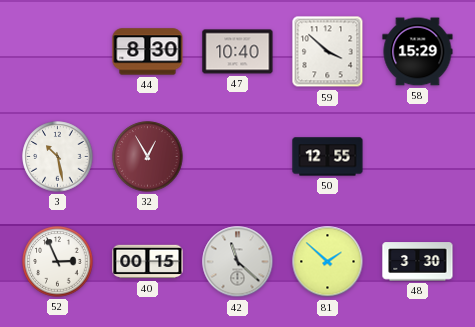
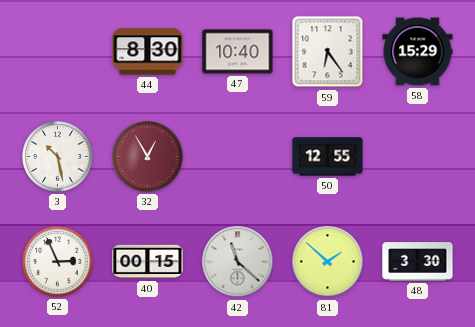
59: 3:52 -> 6:24 (328, 52)
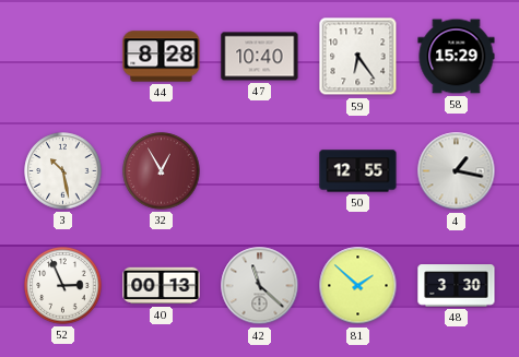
44: 8:30 -> 8:28 (162, 57)
4: none -> 1:17 (457, 171)
40: 00:15 -> 00:13 (162, 286)
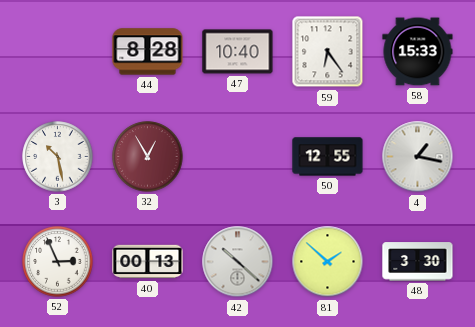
58: 15:29 -> 15:33 (418, 52)
42: 11:22 -> 10:22 (238, 262)
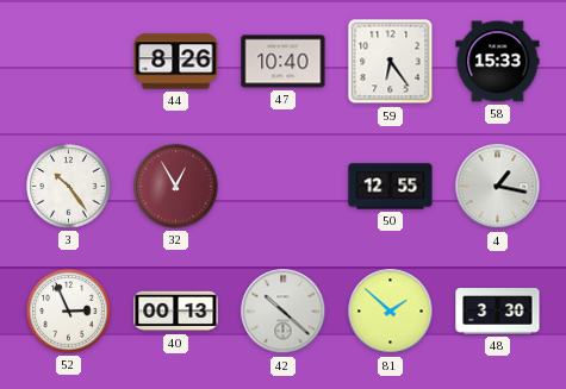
44: 8:28 -> 8:26 (176, 62)
3: 10:28 -> 10:24 (69, 187)
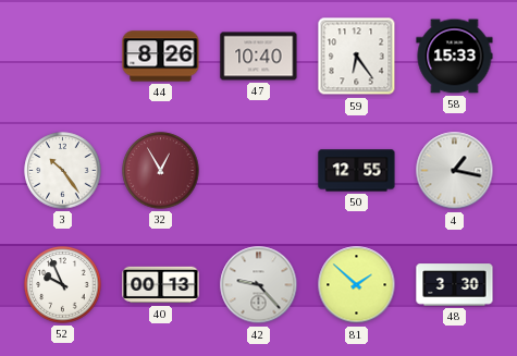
52: 2:56 -> 9:56 (63, 285)
42: 10:22 -> 9:23 (259, 285)
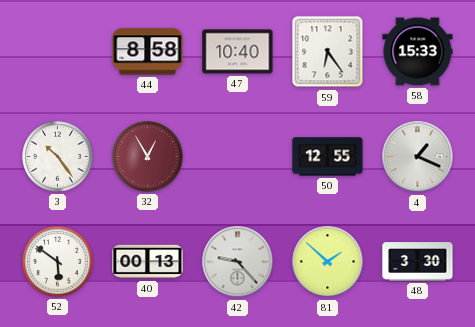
44: 8:26 -> 8:58 (148, 52)
4: 1:17 -> 1:19 (418, 157)
52: 9:56 -> 5:51 (58, 262)
